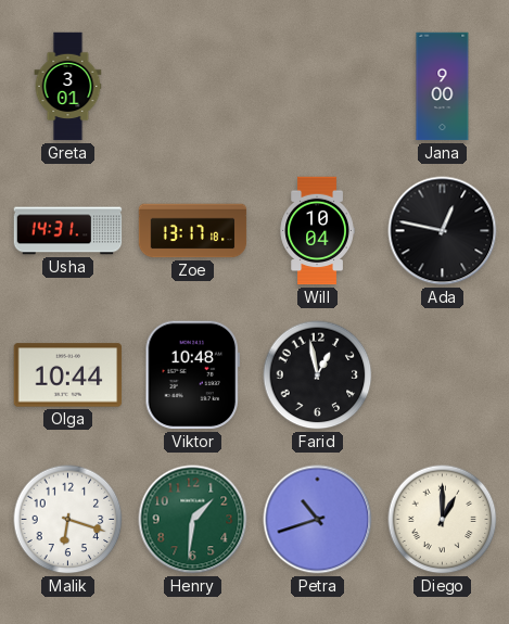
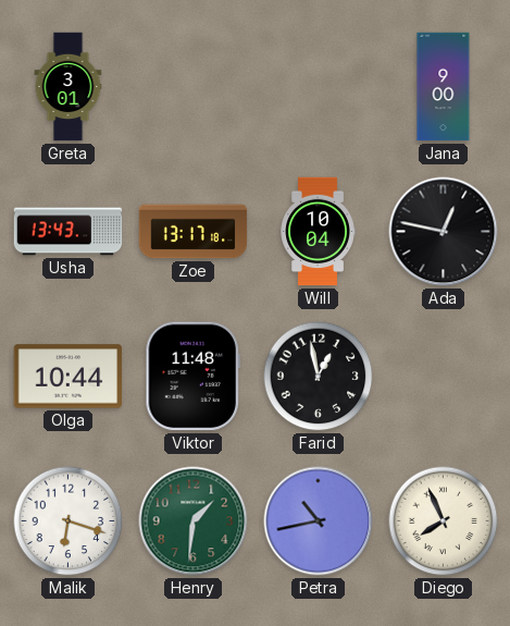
Usha: 14:31 -> 13:43 (69, 232)
Viktor: 10:48 -> 11:48 (192, 377)
Petra: 10:42 -> 10:43 (319, 521)
Diego: 1:00 -> 7:56 (444, 521)
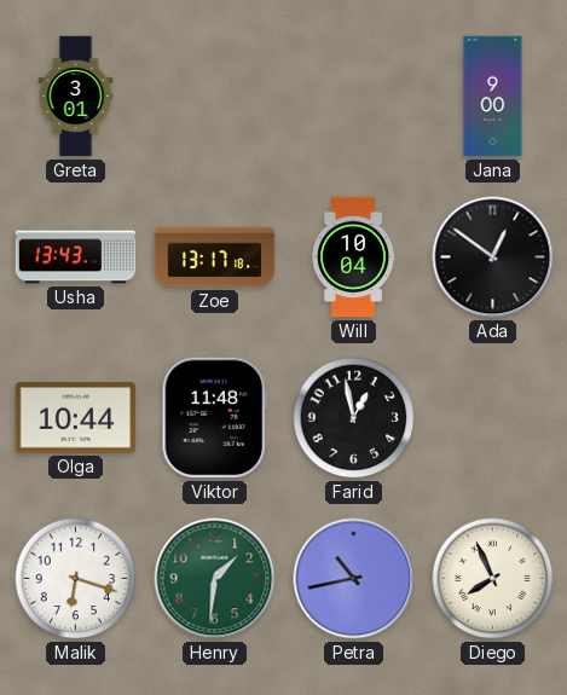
Ada: 12:47 -> 12:51 (493, 257)
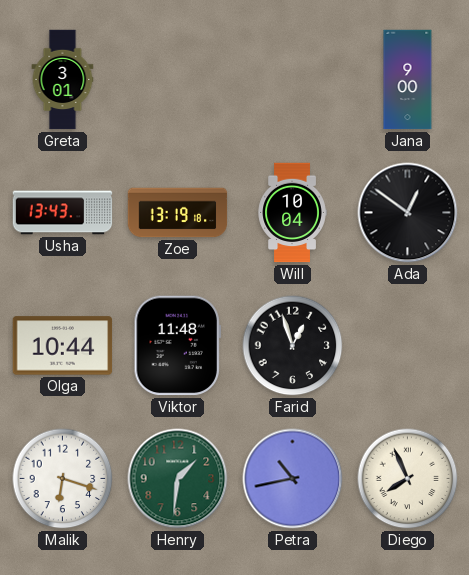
Zoe: 13:17 -> 13:19 (178, 213)
Farid: 12:58 -> 12:57 (293, 346)
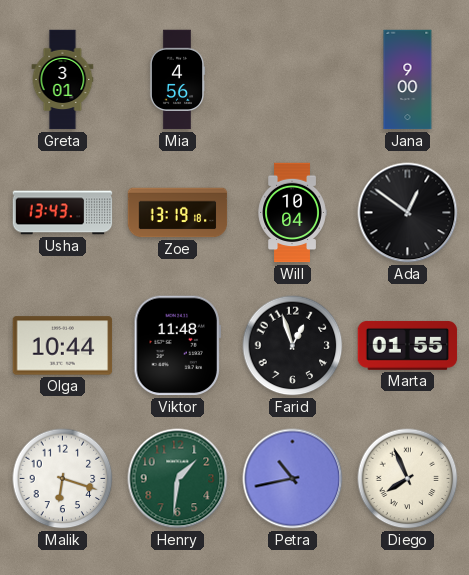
Mia: none -> 4:56 (177, 80)
Marta: none -> 01:55 (408, 345)
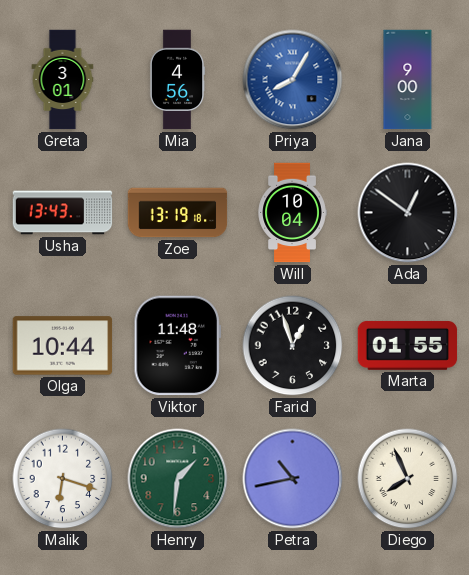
Priya: none -> 8:05 (293, 80)
